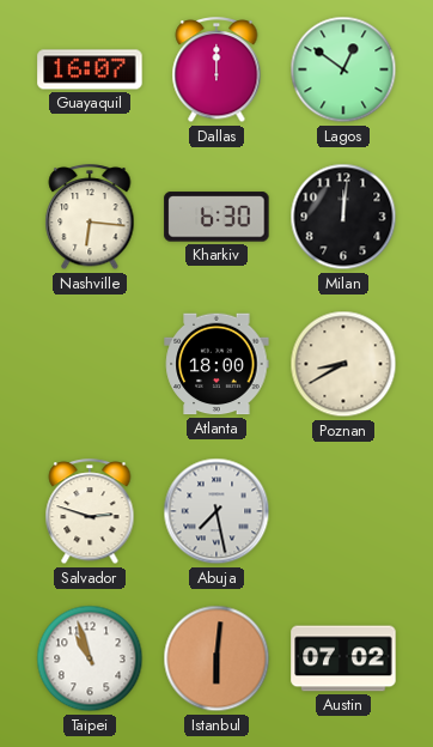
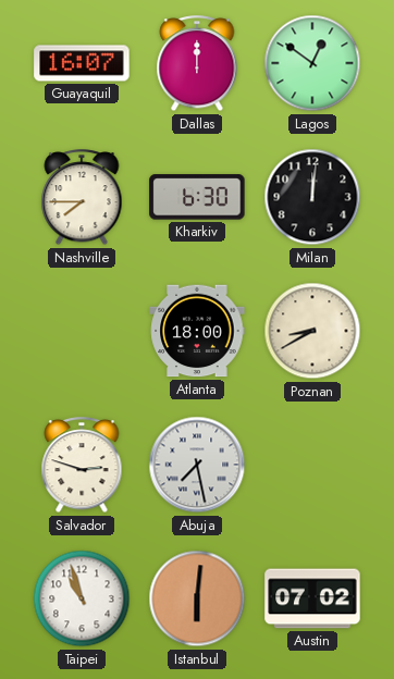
Nashville: 6:16 -> 7:45 (82, 198)
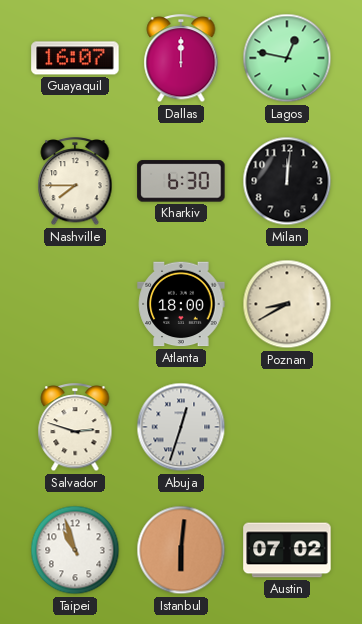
Lagos: 12:51 -> 12:47 (287, 58)
Abuja: 7:28 -> 12:33 (181, 427)
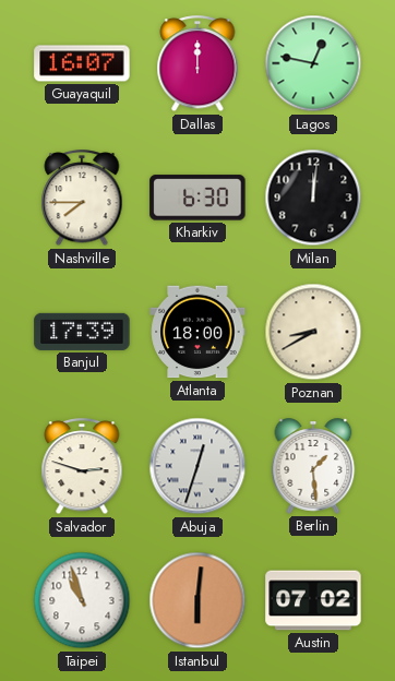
Banjul: none -> 17:39 (82, 332)
Berlin: none -> 1:29 (313, 466)
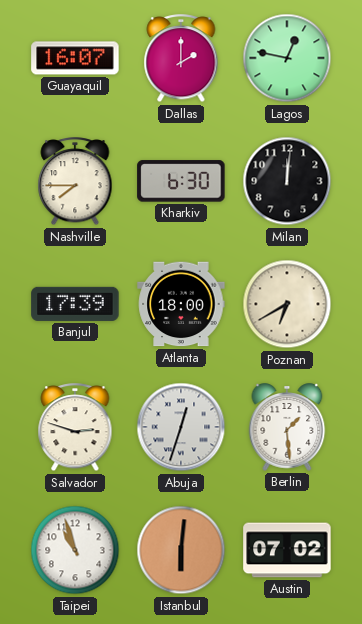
Dallas: 12:00 -> 2:00 (181, 59)
Poznan: 8:40 -> 6:40 (287, 304)
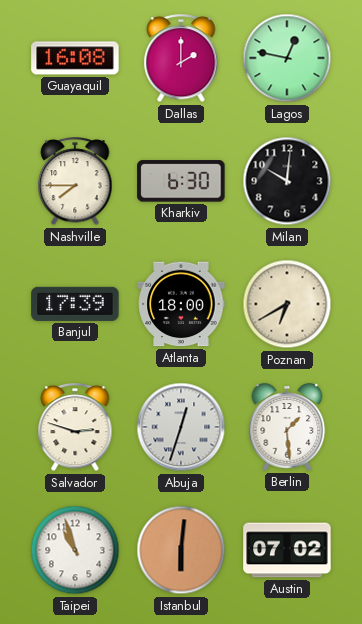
Guayaquil: 16:07 -> 16:08 (75, 58)
Milan: 12:01 -> 10:01 (287, 181)
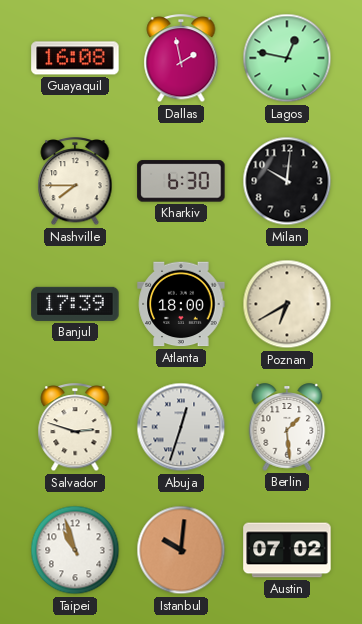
Dallas: 2:00 -> 1:58 (181, 59)
Istanbul: 6:01 -> 10:01 (181, 550)
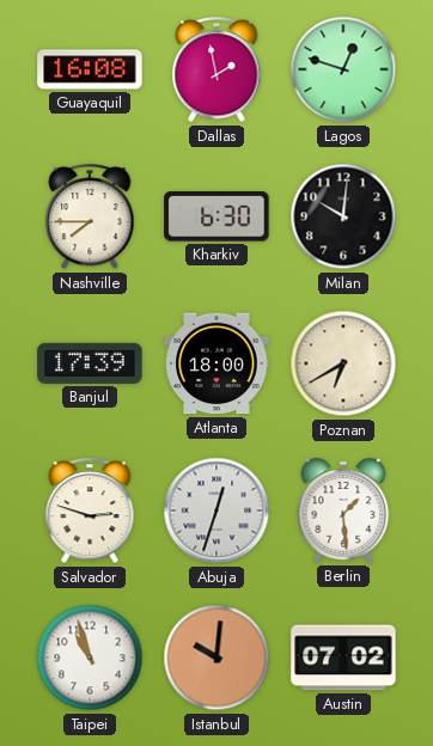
Lagos: 12:47 -> 12:48 (343, 69)
